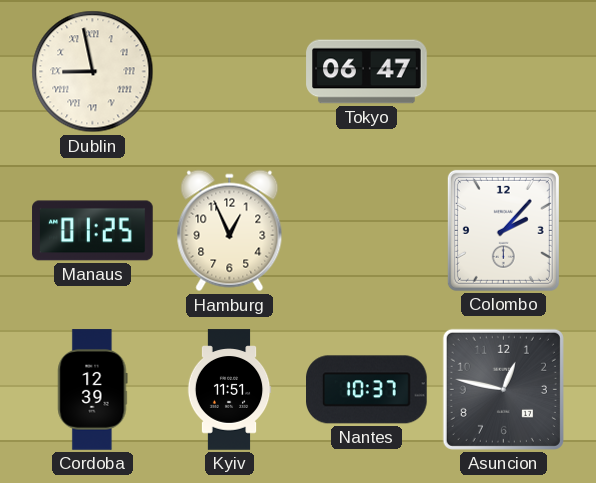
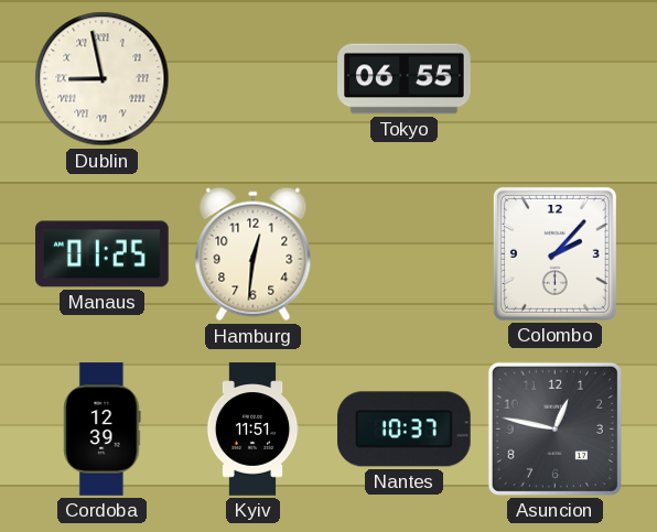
Tokyo: 06:47 -> 06:55 (405, 79)
Hamburg: 12:56 -> 12:31 (254, 254)
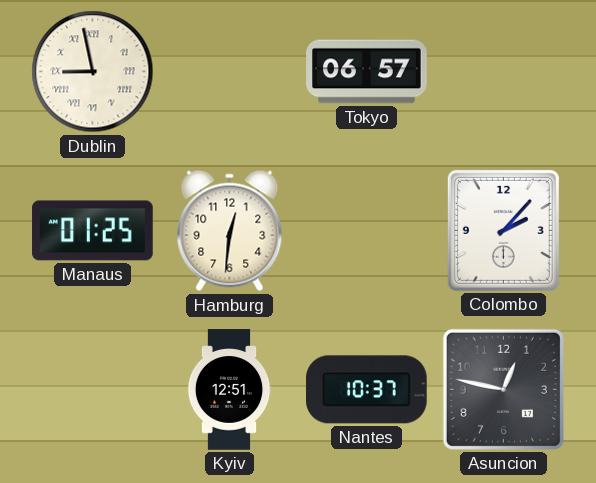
Tokyo: 06:55 -> 06:57 (367, 72)
Cordoba: 12:39 -> none (103, 430)
Kyiv: 11:51 -> 12:51 (229, 390)
